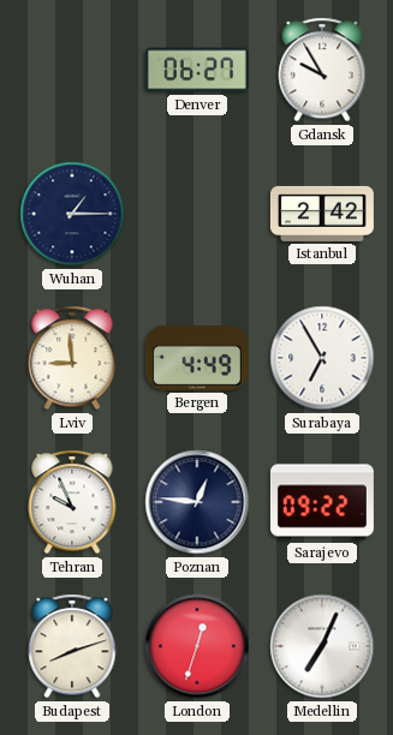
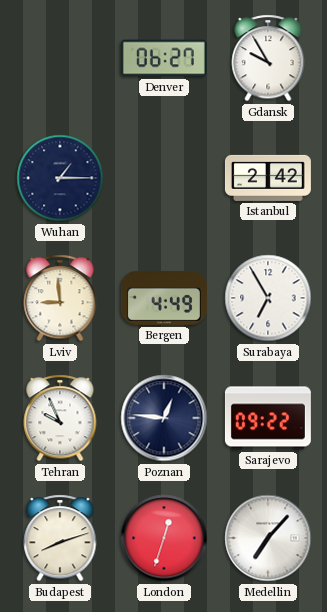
Medellin: 7:04 -> 7:07 (268, 538)
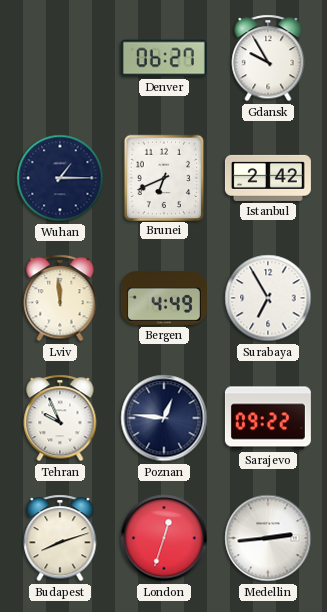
Brunei: none -> 6:41 (163, 177)
Lviv: 8:59 -> 11:59 (60, 298)
Medellin: 7:07 -> 2:44 (268, 538)
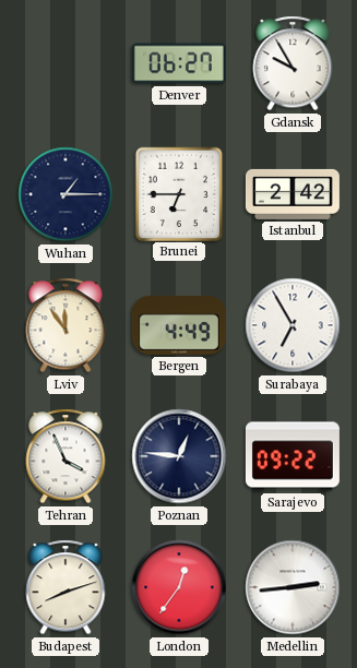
Brunei: 6:41 -> 6:45 (178, 193)
Lviv: 11:59 -> 11:54 (66, 325)
Tehran: 9:56 -> 3:56 (66, 456)
London: 12:33 -> 12:36 (179, 587)
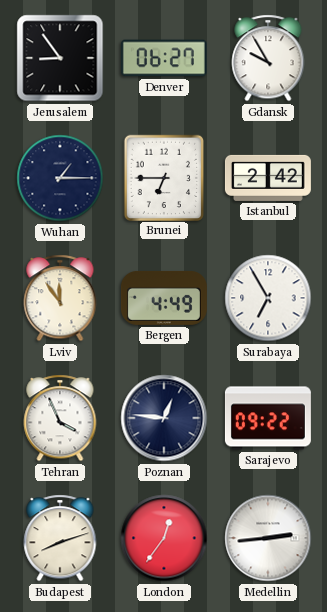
Jerusalem: none -> 8:54 (60, 58)
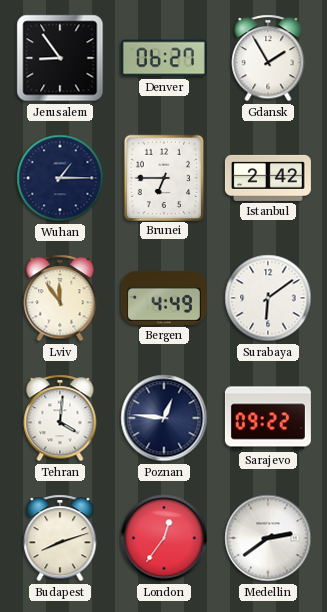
Gdansk: 9:55 -> 1:55 (268, 58)
Surabaya: 6:55 -> 6:09 (268, 298)
Tehran: 3:56 -> 4:01 (60, 418)
Medellin: 2:44 -> 2:39 (268, 538)
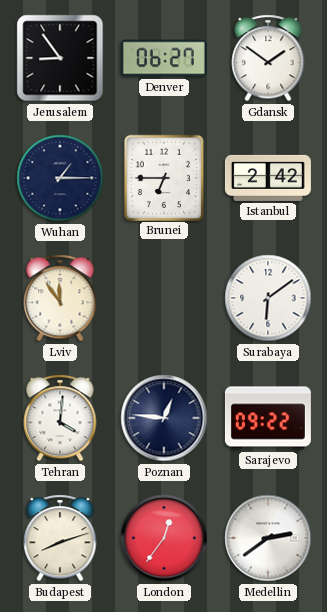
Gdansk: 1:55 -> 1:51 (268, 58)
Bergen: 4:49 -> none (164, 298)
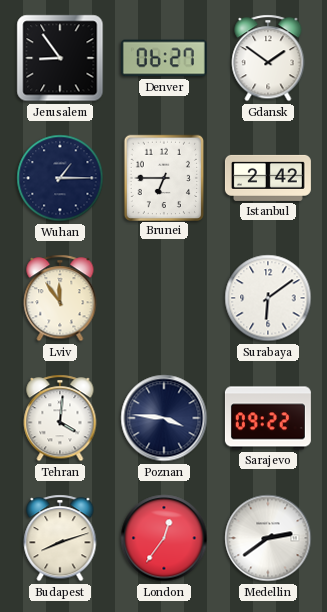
Poznan: 12:46 -> 3:46 (164, 418)
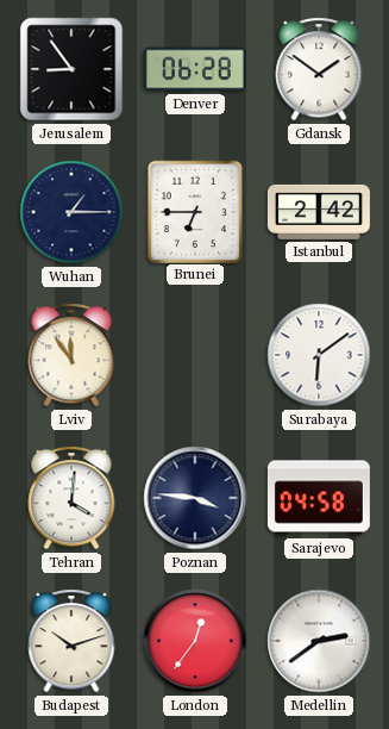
Denver: 06:27 -> 06:28 (195, 69)
Sarajevo: 09:22 -> 04:58 (319, 498)
Budapest: 8:12 -> 10:12 (71, 641)
